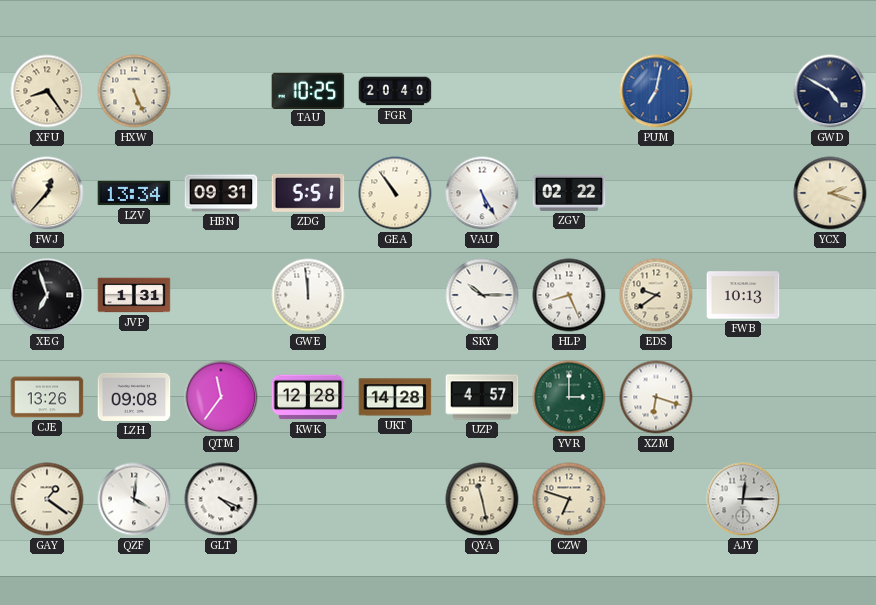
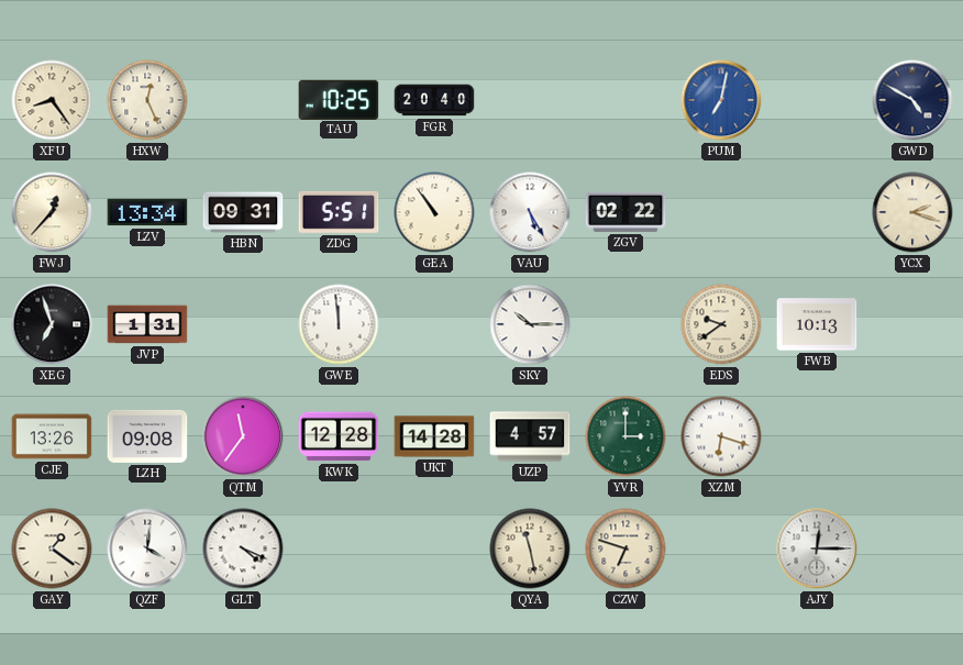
HXW: 5:26 -> 12:26 (147, 100)
HLP: 8:26 -> none (569, 295)
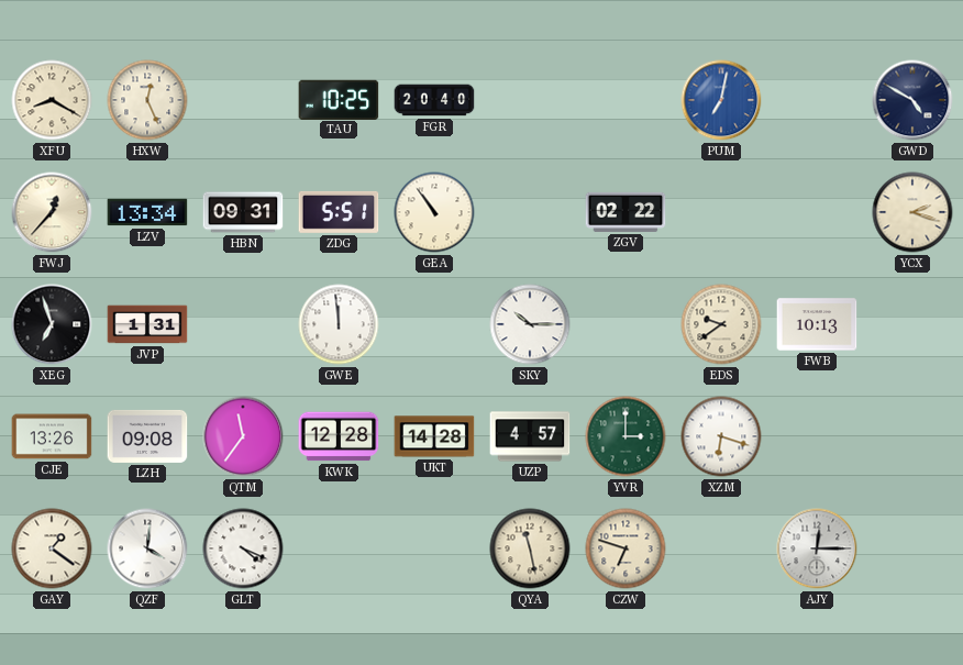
XFU: 8:24 -> 8:20 (52, 100)
VAU: 5:25 -> none (530, 212)
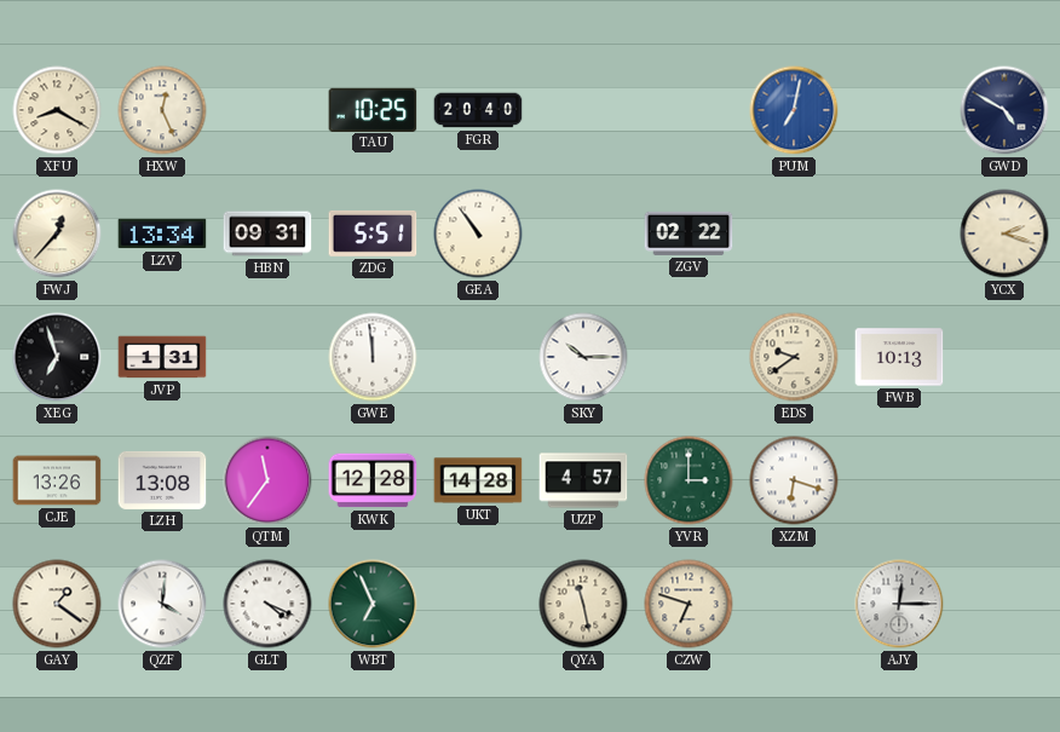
LZH: 09:08 -> 13:08 (162, 480)
WBT: none -> 6:56 (373, 604)
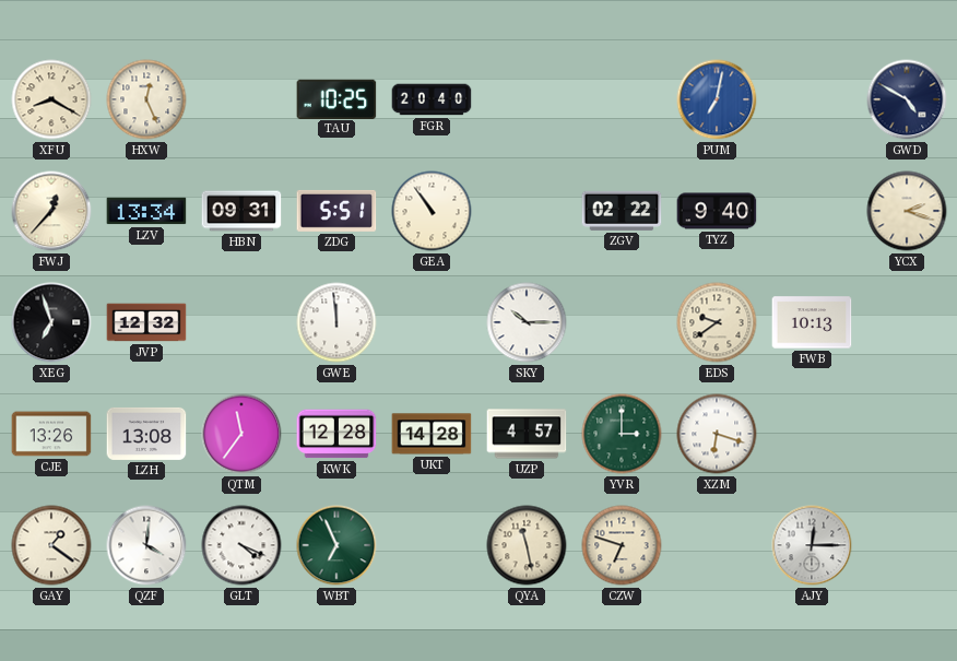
TYZ: none -> 9:40 (717, 211)
JVP: 1:31 -> 12:32 (146, 322)
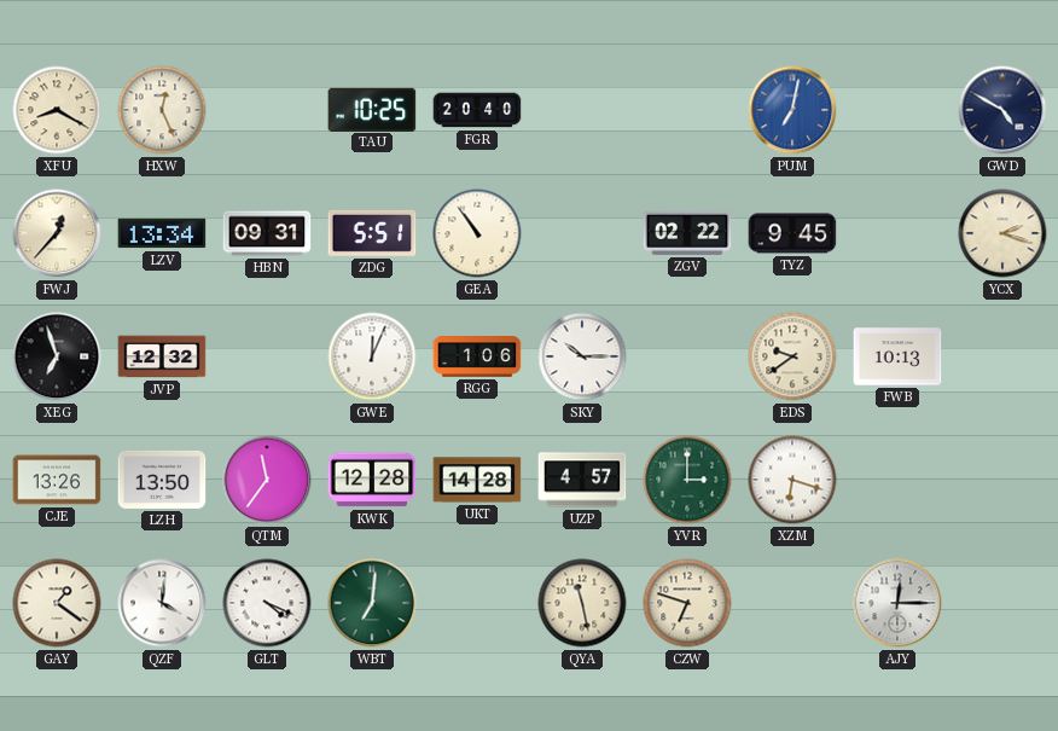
TYZ: 9:40 -> 9:45 (792, 233)
GWE: 11:59 -> 12:04 (372, 356)
RGG: none -> 1:06 (477, 356)
LZH: 13:08 -> 13:50 (162, 480)
WBT: 6:56 -> 7:01 (372, 603)
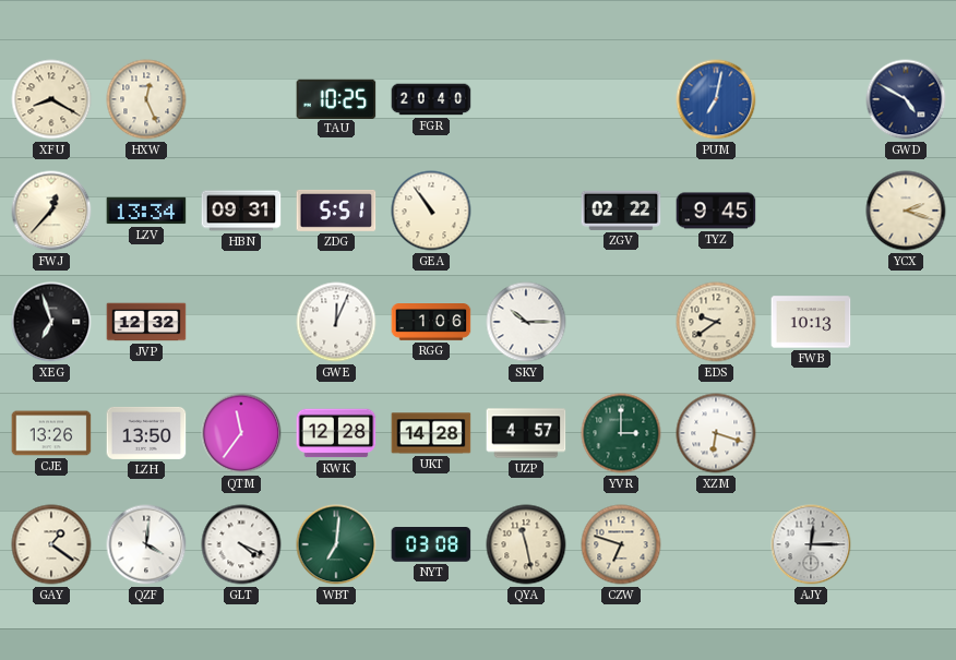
NYT: none -> 03:08 (431, 544)
